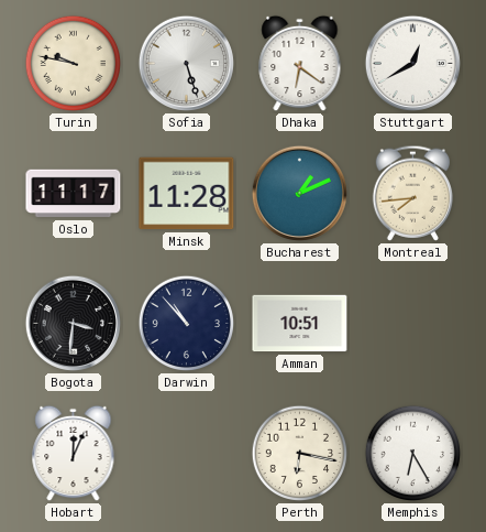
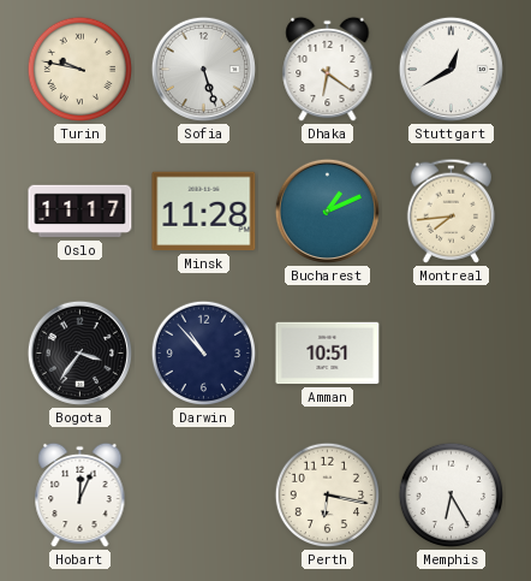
Bogota: 3:31 -> 3:36 (79, 352)
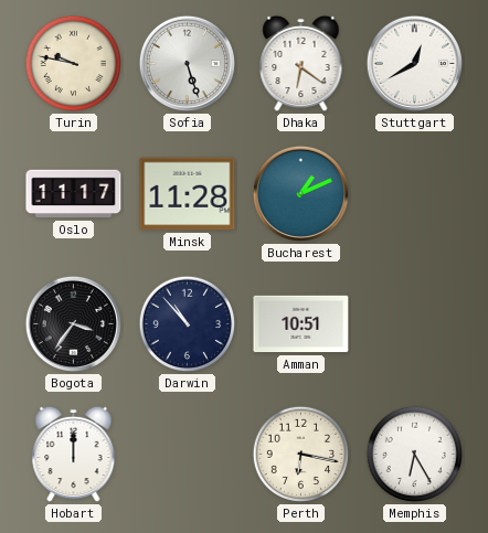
Montreal: 7:44 -> none (452, 211)
Hobart: 12:04 -> 12:00 (74, 455)
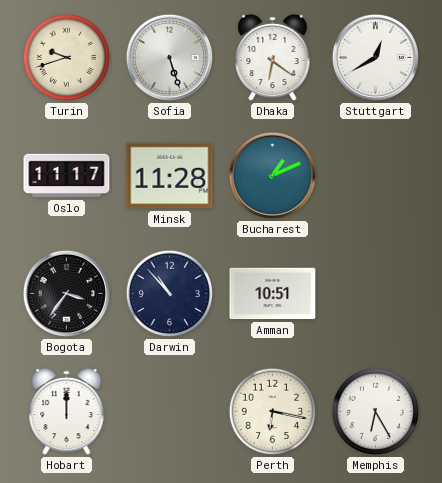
Turin: 9:47 -> 9:42 (67, 58)
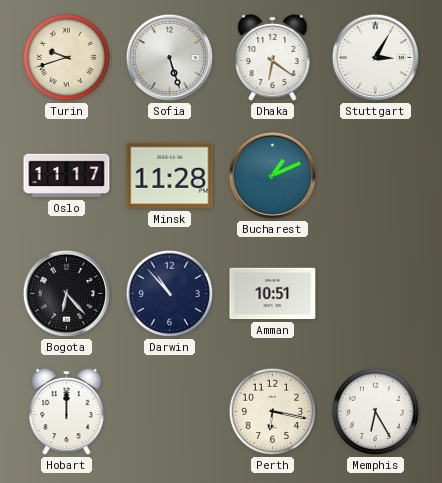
Stuttgart: 12:40 -> 3:05 (375, 57)
Bogota: 3:36 -> 6:23 (66, 293)
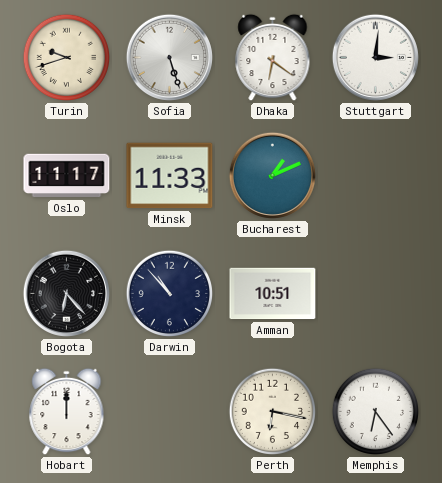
Stuttgart: 3:05 -> 3:01 (375, 57)
Minsk: 11:28 -> 11:33 (170, 176)
Memphis: 6:25 -> 6:24 (376, 412)
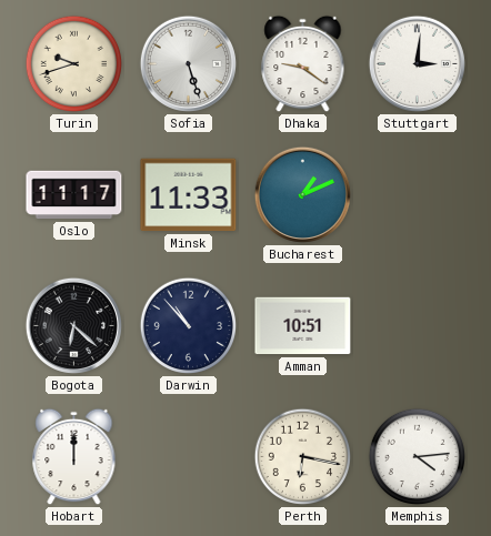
Dhaka: 6:21 -> 9:21 (303, 64)
Bogota: 6:23 -> 6:22 (73, 325)
Memphis: 6:24 -> 4:14 (418, 457)
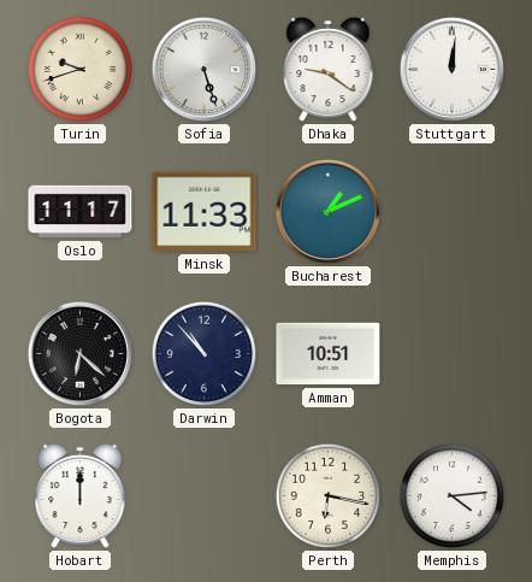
Stuttgart: 3:01 -> 12:01 (451, 69)
